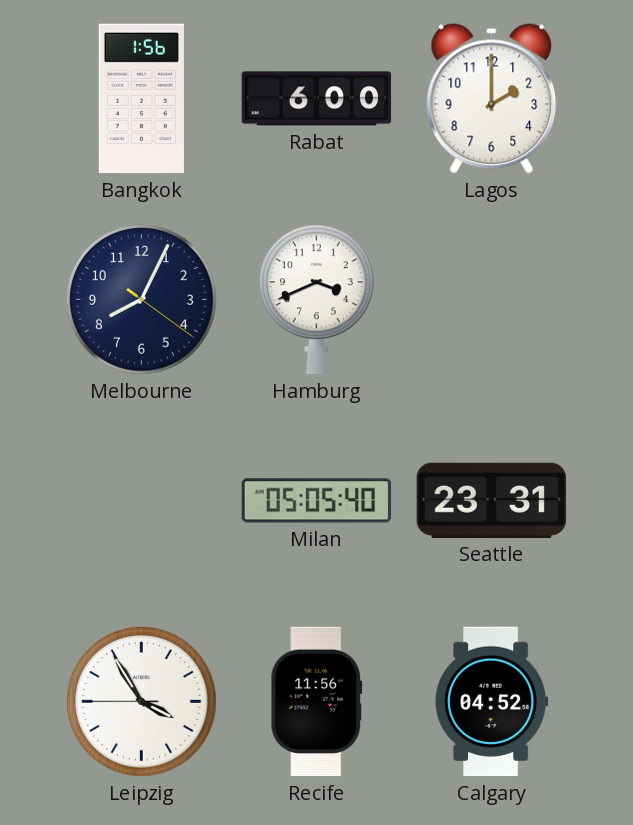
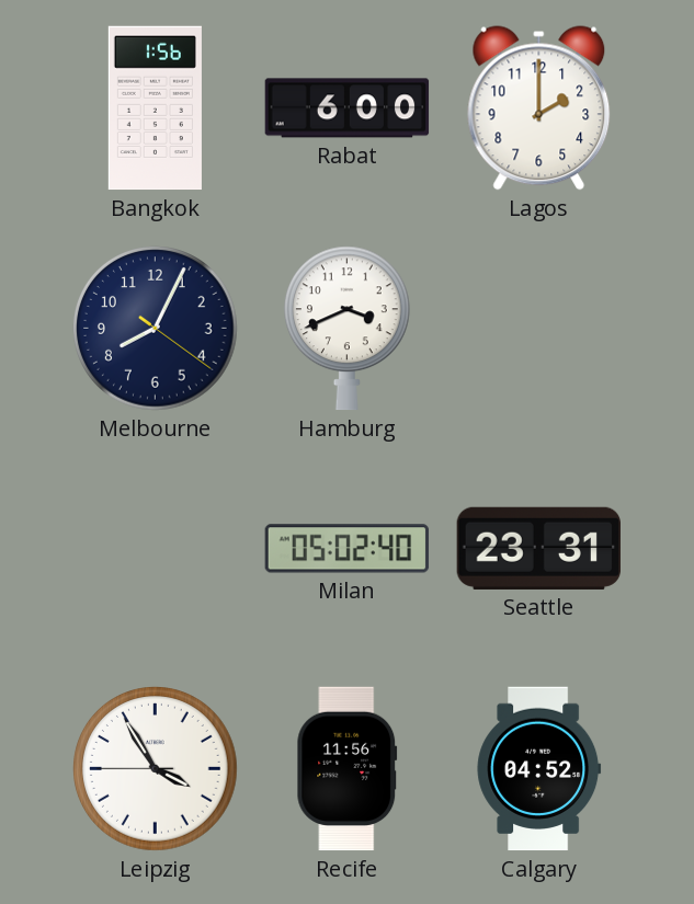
Milan: 05:05 -> 05:02 (348, 549)
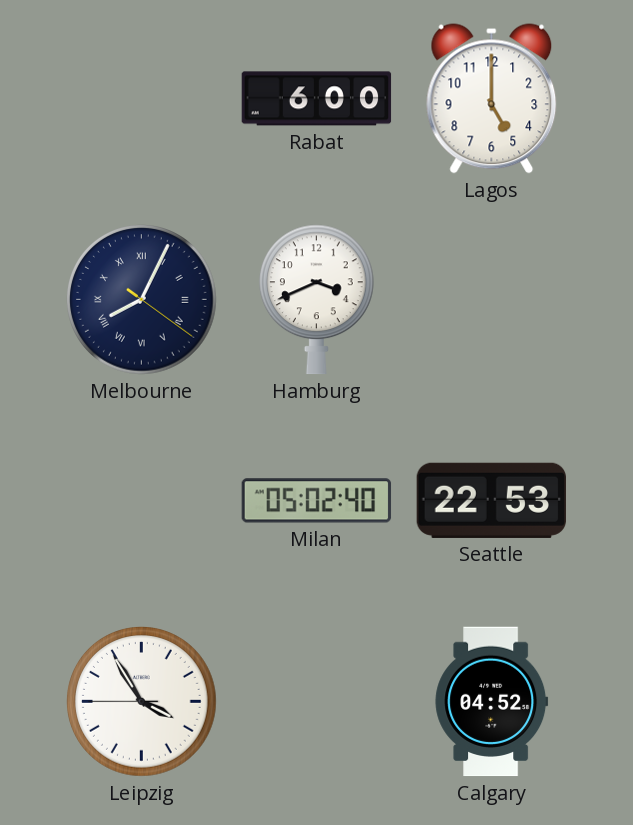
Bangkok: 1:56 -> none (155, 108)
Lagos: 2:00 -> 5:00 (492, 99)
Melbourne numerals: Arabic -> Roman (142, 300)
Seattle: 23:31 -> 22:53 (491, 500)
Recife: 11:56 -> none (348, 769)
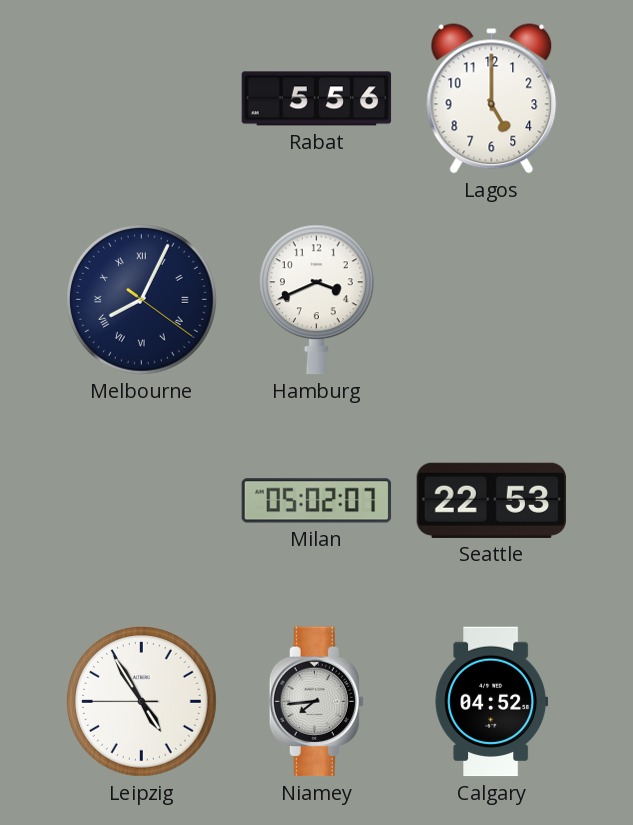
Rabat: 6:00 -> 5:56 (317, 99)
Milan: 05:02:40 -> 05:02:07 (317, 501)
Leipzig: 3:54 -> 4:54 (142, 702)
Niamey: none -> 7:44 (316, 702)
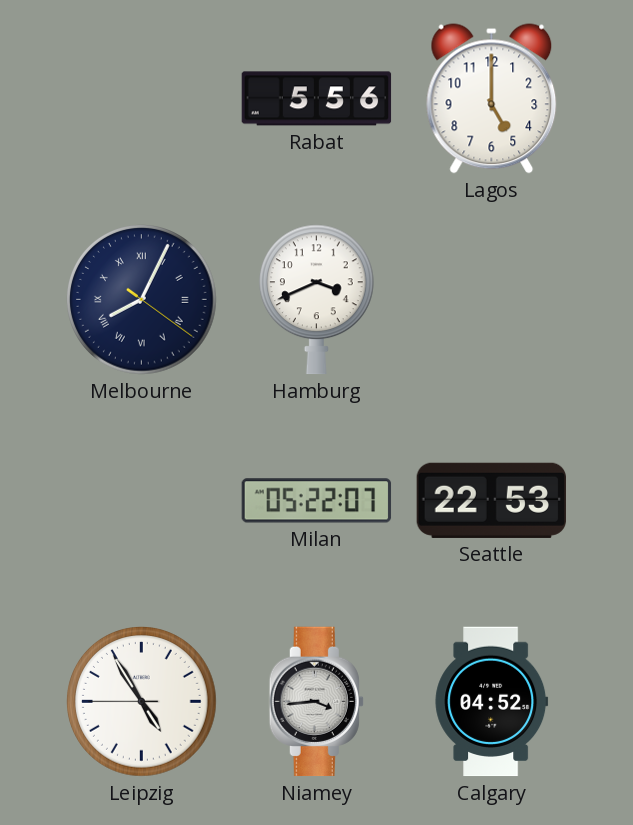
Milan: 05:02 -> 05:22 (317, 501)
Niamey: 7:44 -> 3:44 (316, 702)
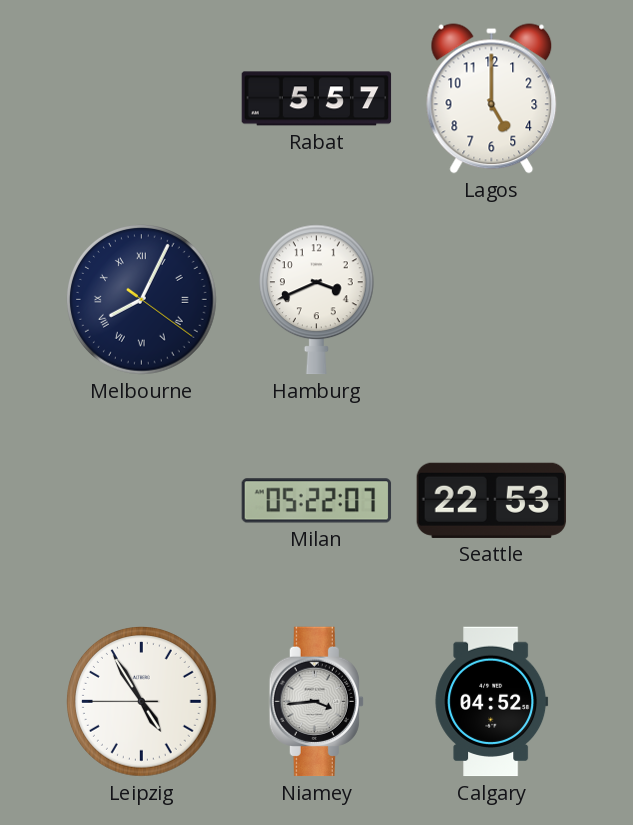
Rabat: 5:56 -> 5:57 (317, 99)
